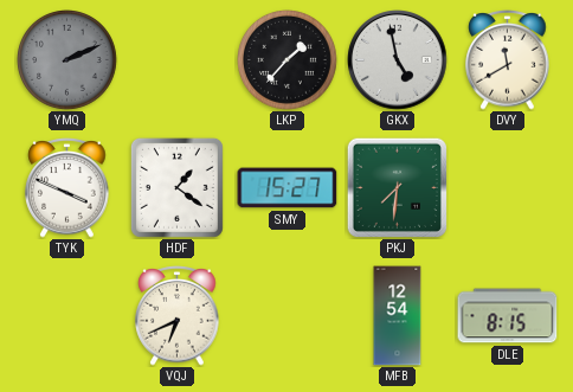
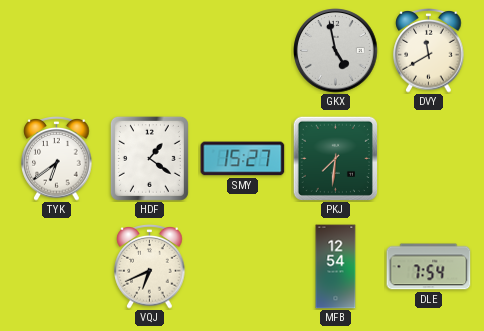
YMQ: 2:11 -> none (67, 60)
LKP: 1:37 -> none (288, 60)
TYK: 3:49 -> 6:39 (57, 159)
DLE: 8:15 -> 7:54 (429, 267)
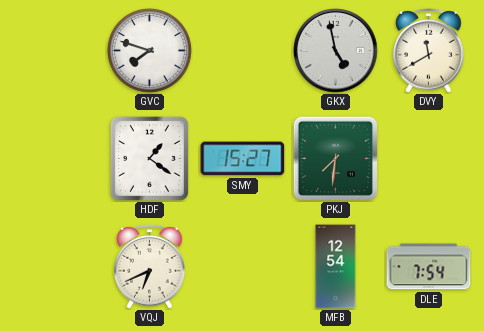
GVC: none -> 7:48 (150, 51)
TYK: 6:39 -> none (57, 159)
